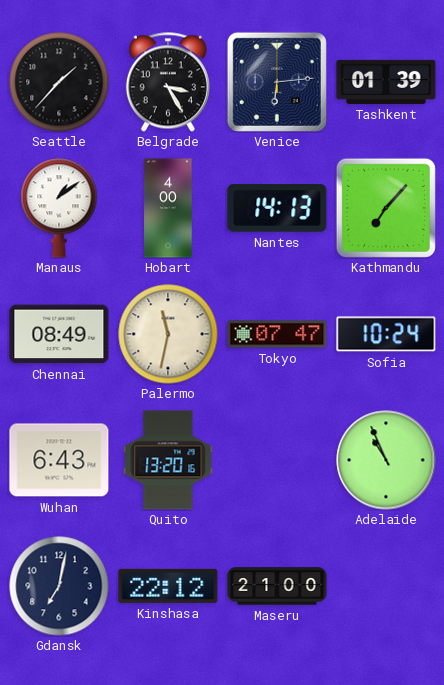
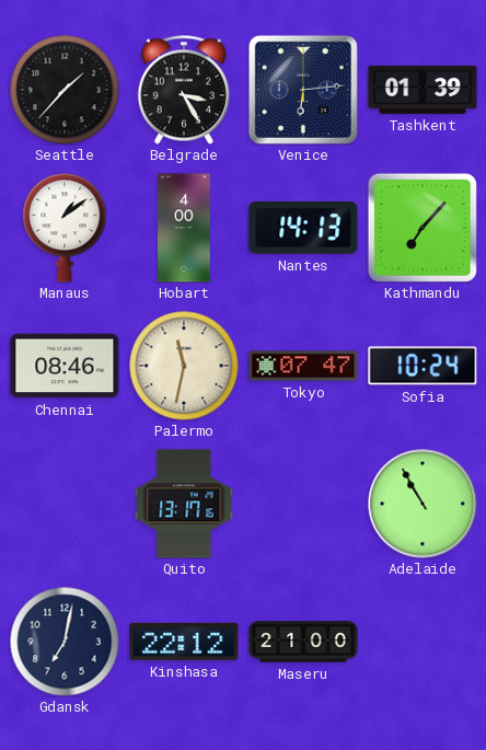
Chennai: 08:49 -> 08:46 (65, 366)
Wuhan: 6:43 -> none (59, 460)
Quito: 13:20 -> 13:17 (184, 504)
Adelaide: 10:56 -> 10:55 (423, 504)
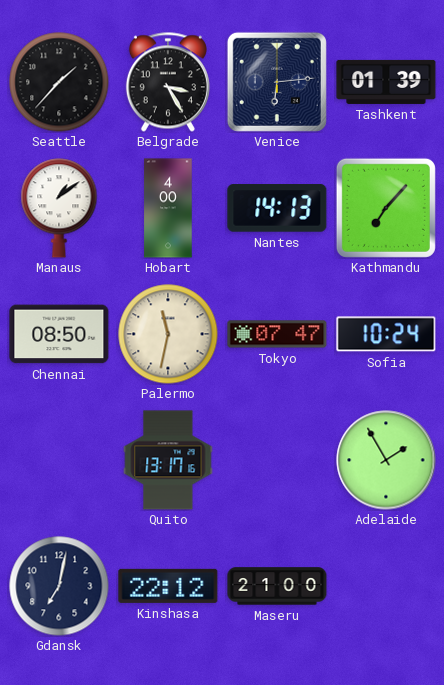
Chennai: 08:46 -> 08:50 (59, 334)
Adelaide: 10:55 -> 1:55 (386, 460)
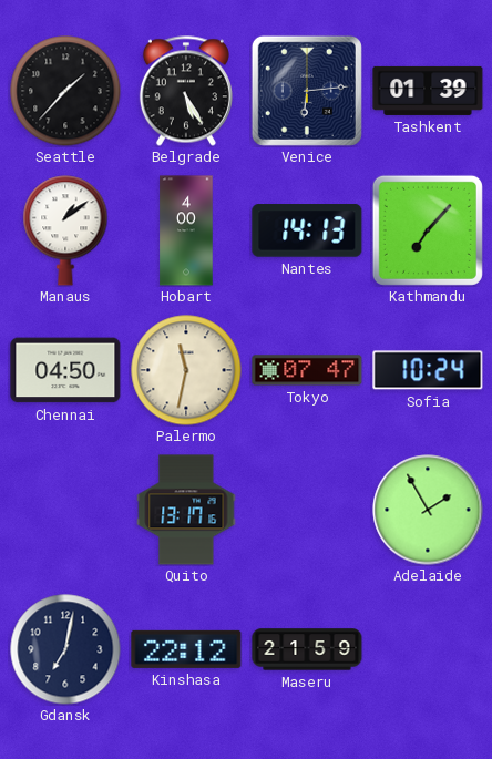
Belgrade: 3:25 -> 5:25 (186, 91)
Chennai: 08:50 -> 04:50 (65, 370)
Maseru: 21:00 -> 21:59 (307, 649)
